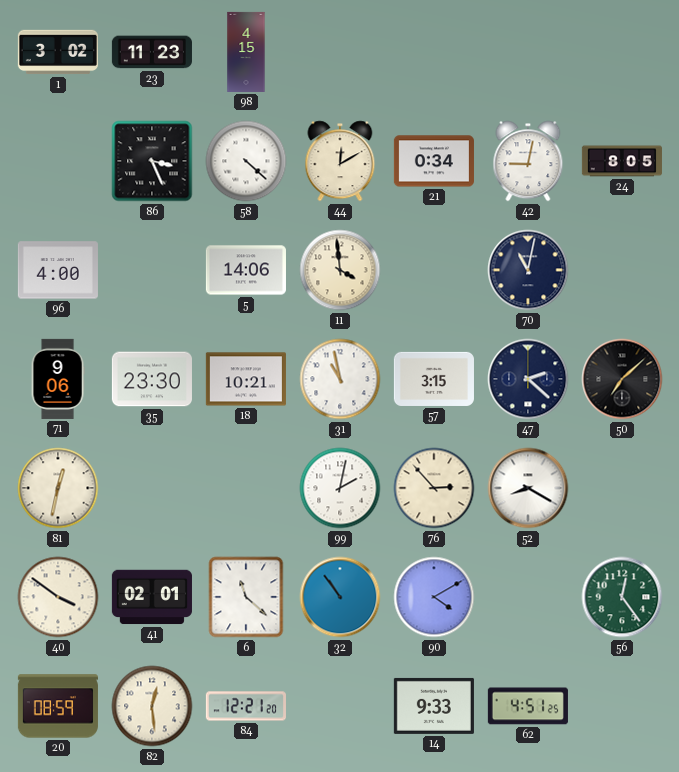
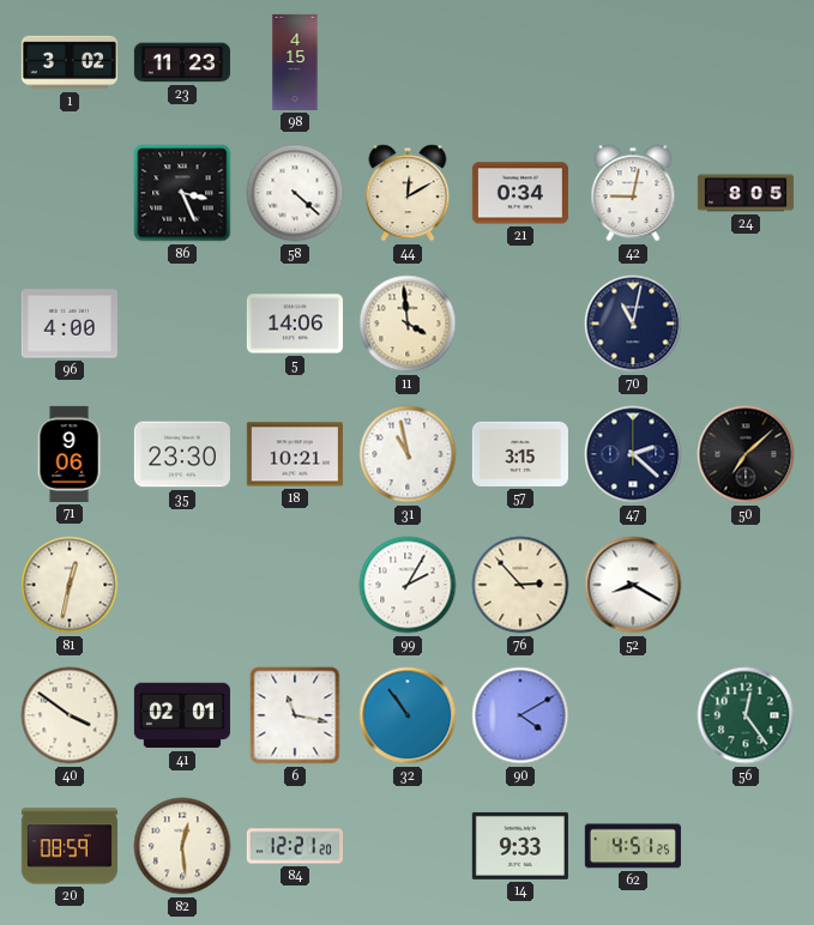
99: 2:02 -> 2:05 (408, 585)
6: 11:22 -> 11:17 (295, 715)
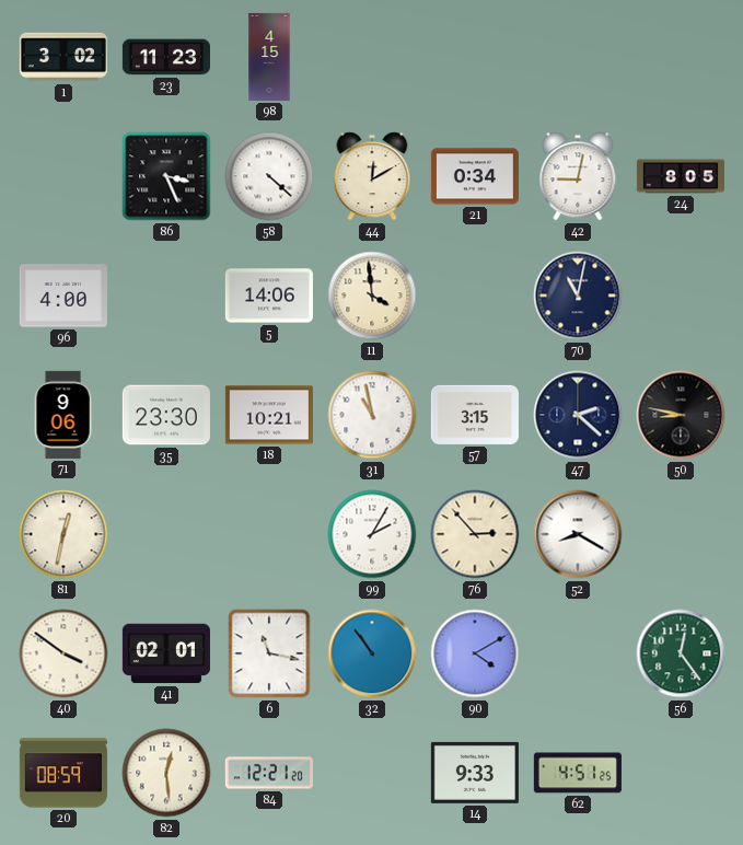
50: 7:08 -> 8:47 (681, 415)
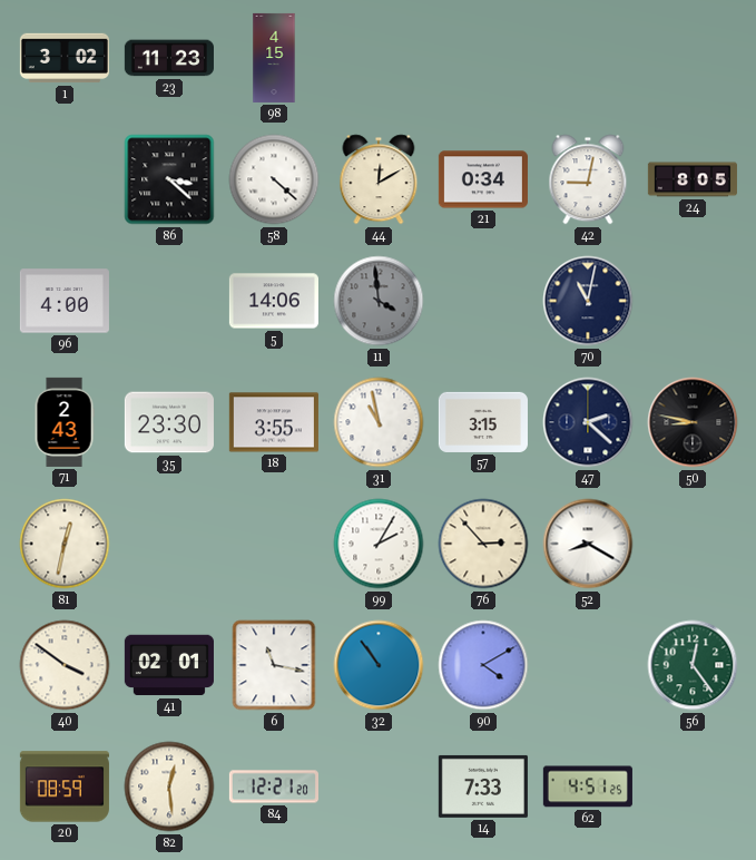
86: 3:26 -> 3:22 (169, 179)
11 dial: cream -> grey (379, 301)
71: 9:06 -> 2:43 (65, 422)
18: 10:21 -> 3:55 (274, 422)
14: 9:33 -> 7:33 (483, 786)
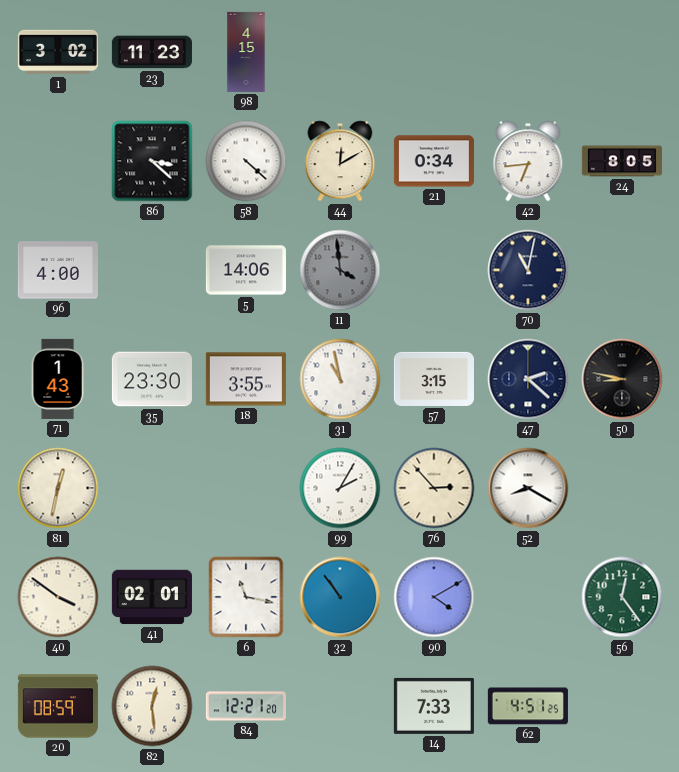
42: 9:02 -> 6:44 (528, 161)
71: 2:43 -> 1:43 (58, 379)
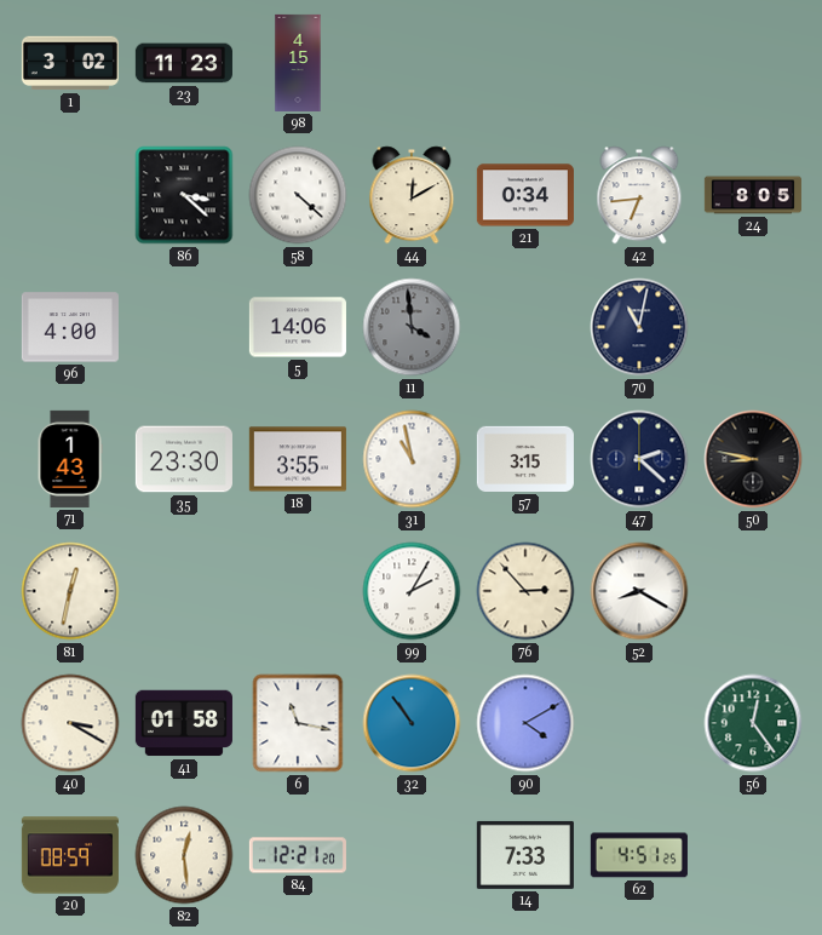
40: 3:51 -> 3:20 (70, 723)
41: 02:01 -> 01:58 (184, 723)
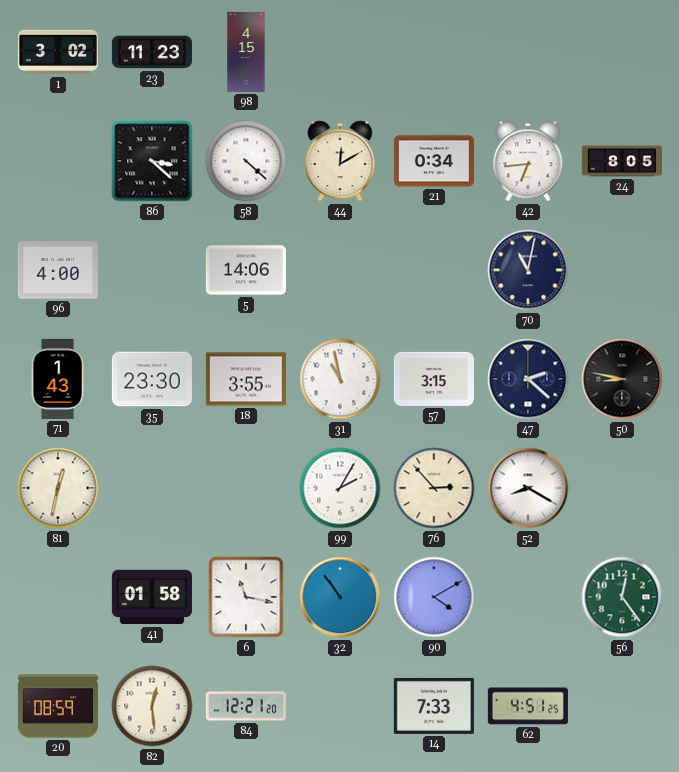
11: 3:59 -> none (412, 327)
40: 3:20 -> none (70, 723)
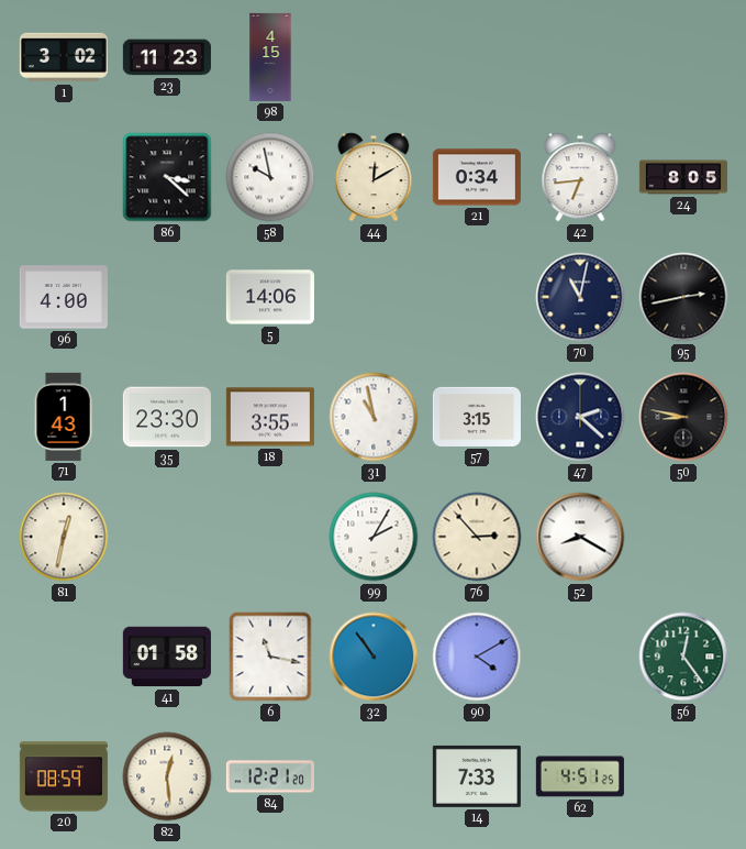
58: 4:22 -> 9:58 (270, 177)
95: none -> 2:43 (683, 297)
